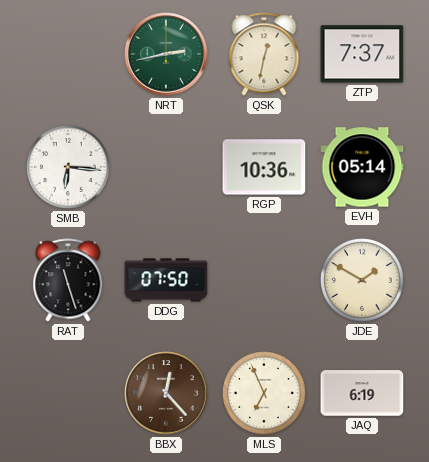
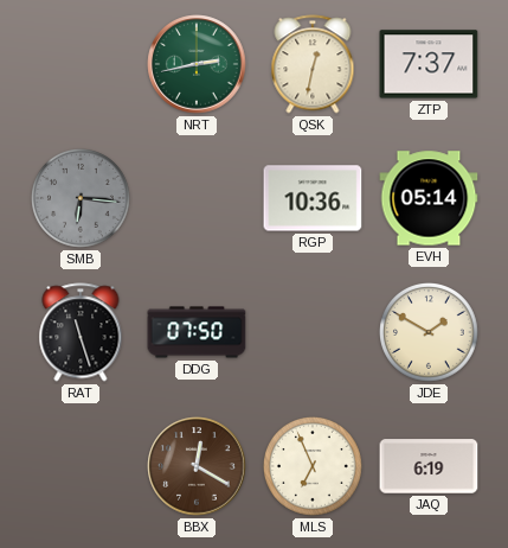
SMB dial: white -> grey (82, 199)
BBX: 12:23 -> 12:20 (197, 466)
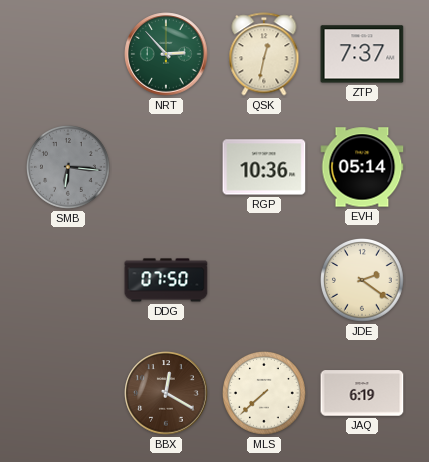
NRT: 2:43 -> 2:53 (166, 54)
RAT: 11:27 -> none (81, 332)
JDE: 1:50 -> 2:21 (363, 281)
MLS: 6:56 -> 7:38 (265, 394)
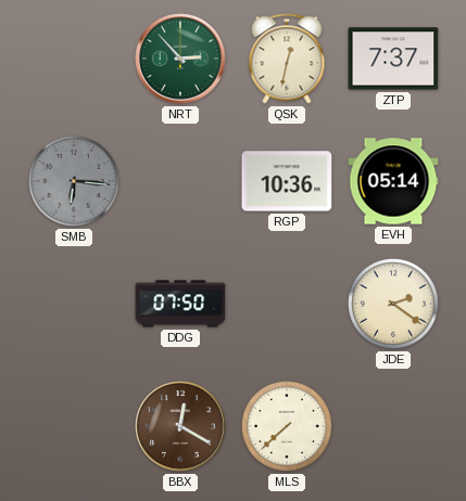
JAQ: 6:19 -> none (362, 393)
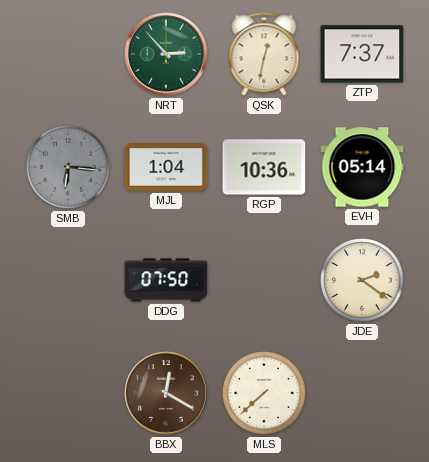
MJL: none -> 1:04 (166, 168)
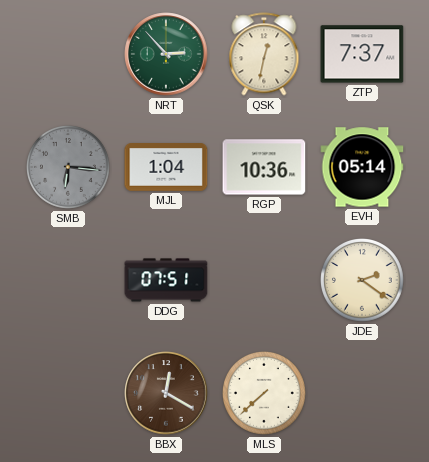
DDG: 07:50 -> 07:51 (166, 280)
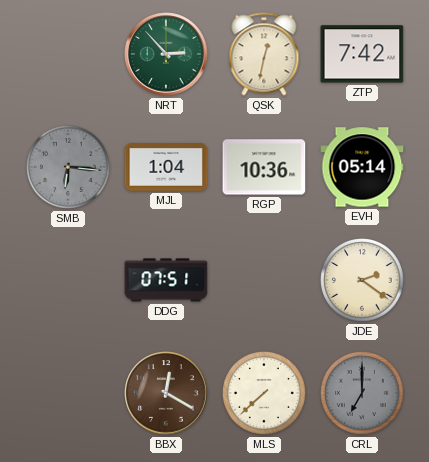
ZTP: 7:37 -> 7:42 (362, 54)
CRL: none -> 7:00 (363, 394)
